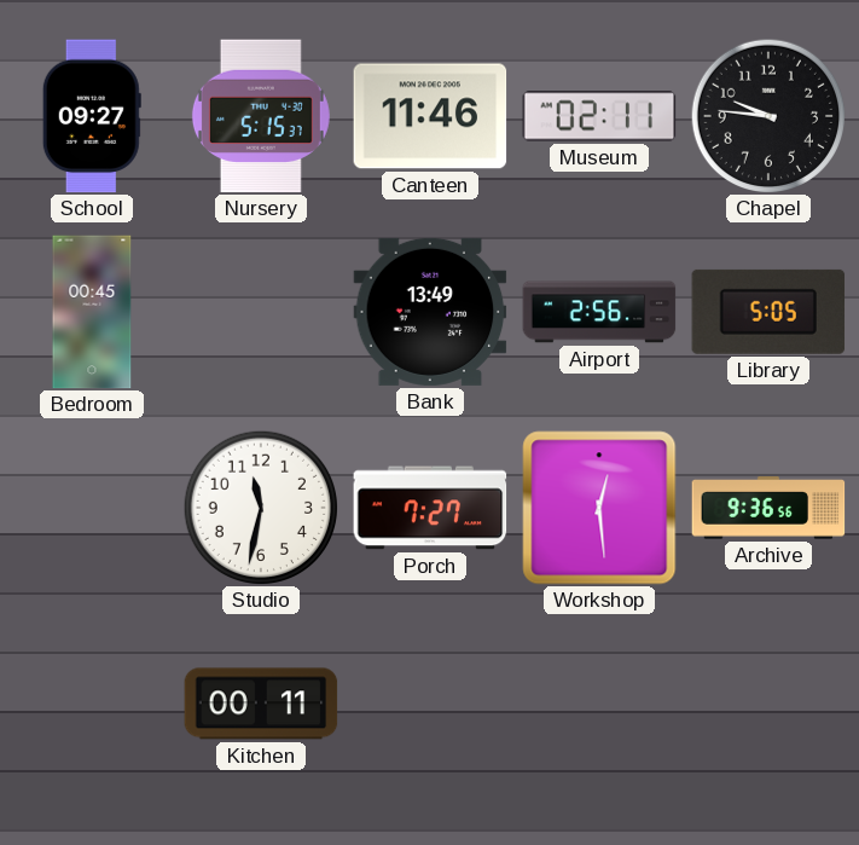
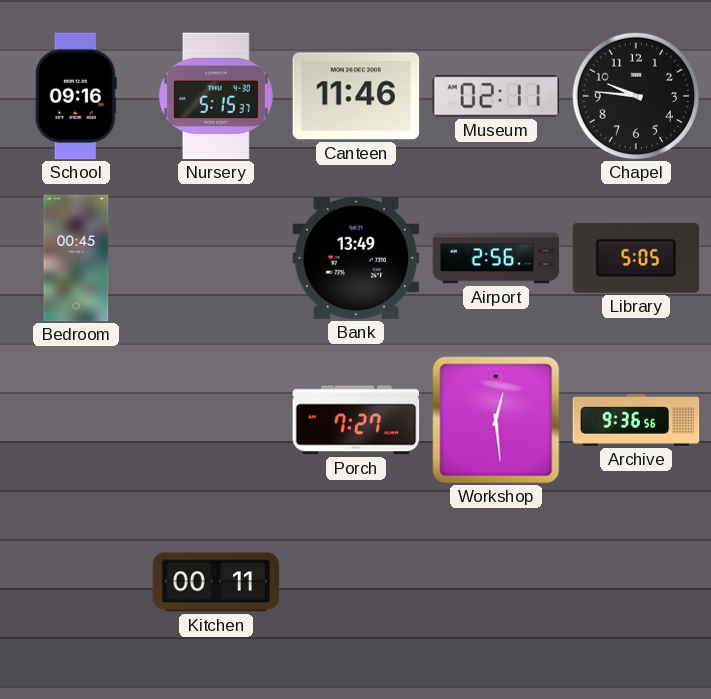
School: 09:27 -> 09:16 (76, 96)
Studio: 11:32 -> none (260, 507)
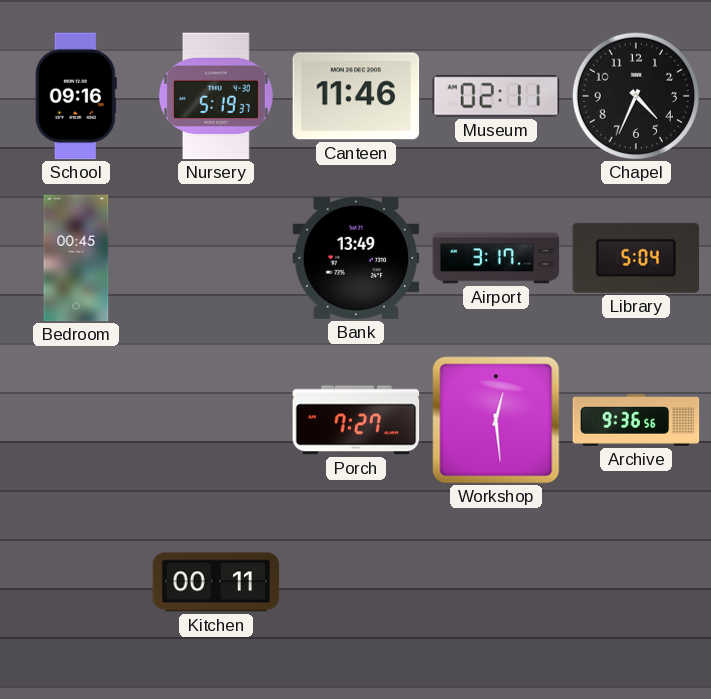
Nursery: 5:15 -> 5:19 (216, 96)
Chapel: 9:46 -> 4:34 (635, 95)
Airport: 2:56 -> 3:17 (496, 258)
Library: 5:05 -> 5:04 (636, 258)
